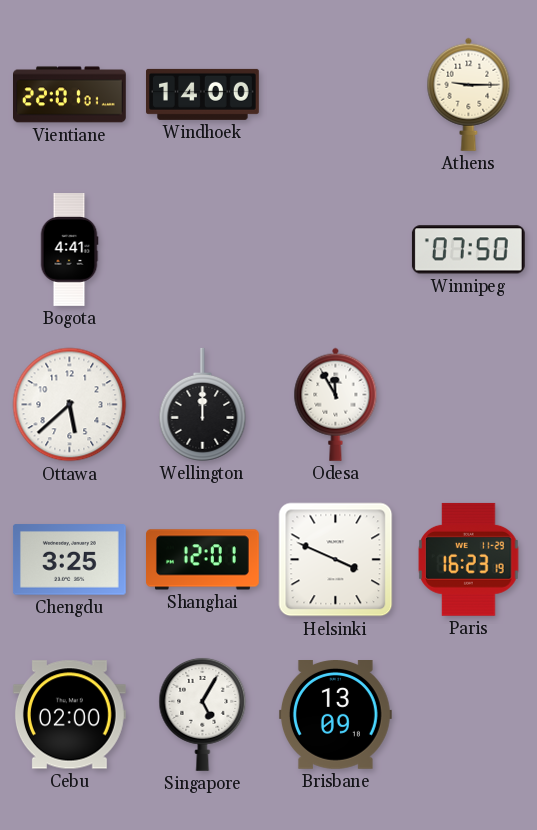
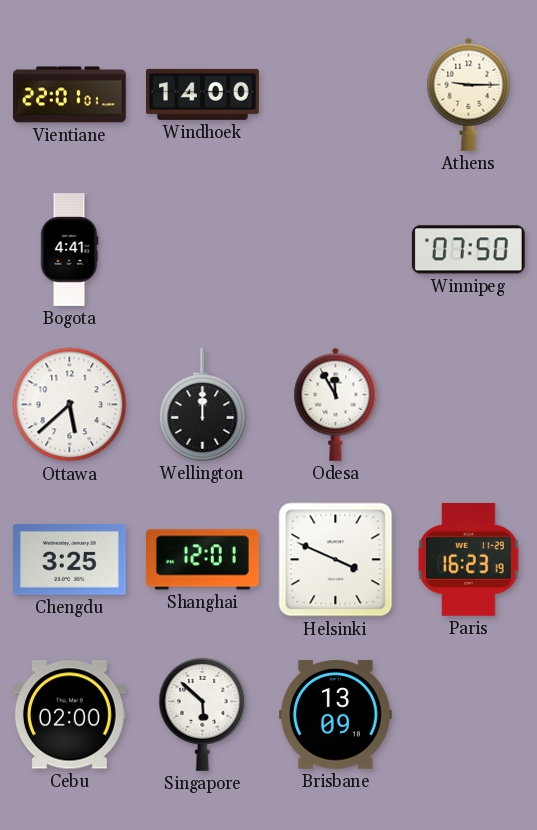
Singapore: 5:05 -> 5:52 (203, 714)
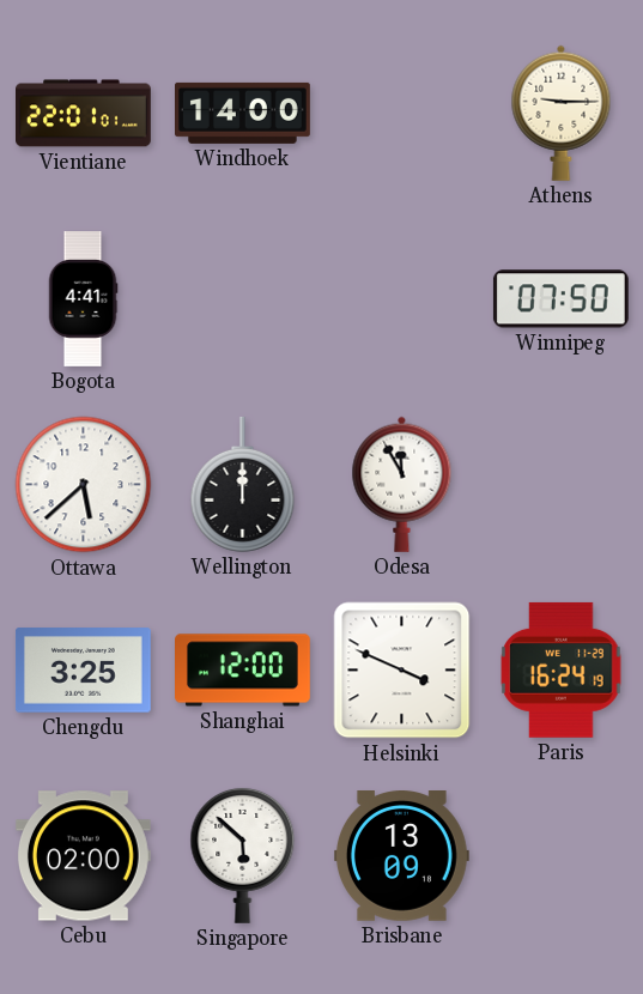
Shanghai: 12:01 -> 12:00 (243, 671)
Paris: 16:23 -> 16:24 (562, 669)
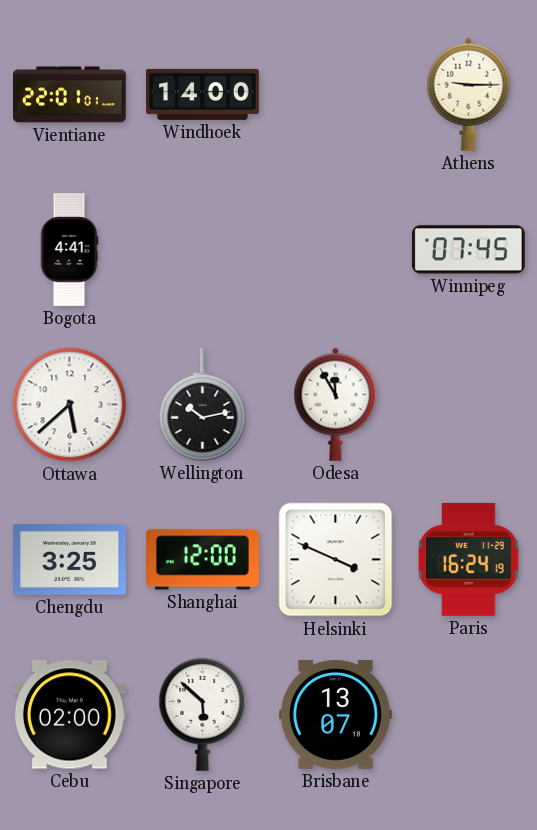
Winnipeg: 07:50 -> 07:45 (468, 250)
Wellington: 12:00 -> 10:13 (203, 404)
Brisbane: 13:09 -> 13:07 (335, 715)
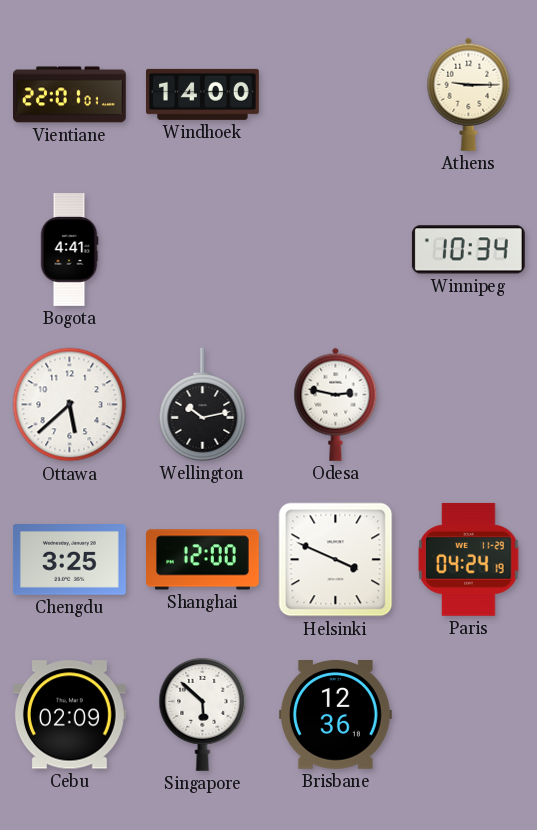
Winnipeg: 07:45 -> 10:34 (468, 250)
Odesa: 11:55 -> 2:47 (336, 404)
Paris: 16:24 -> 04:24 (469, 559)
Cebu: 02:00 -> 02:09 (69, 715)
Brisbane: 13:07 -> 12:36 (335, 715)
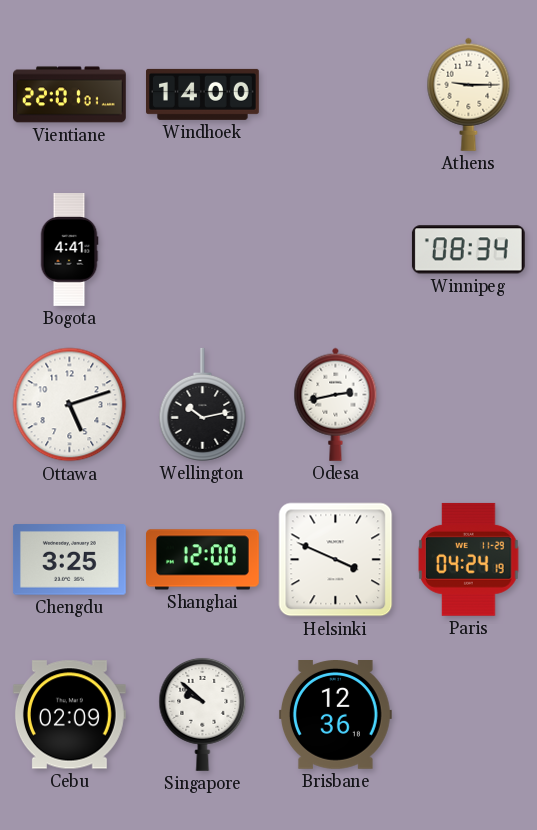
Winnipeg: 10:34 -> 08:34 (468, 250)
Ottawa: 5:38 -> 5:12 (70, 405)
Odesa: 2:47 -> 2:43 (336, 404)
Singapore: 5:52 -> 9:52 (203, 714)
